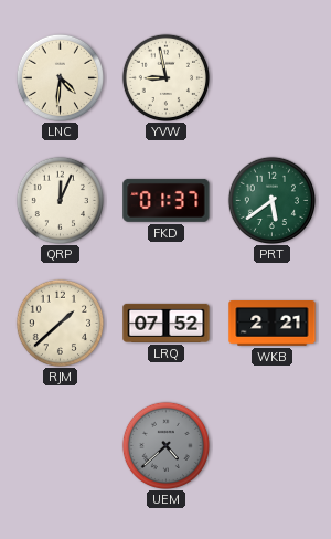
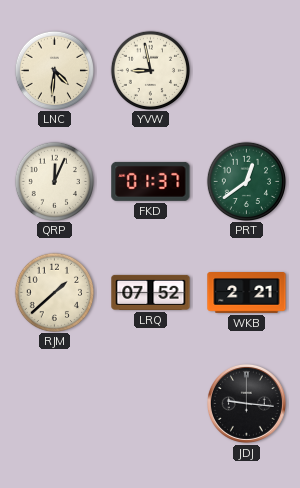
PRT: 5:39 -> 12:39 (246, 181)
UEM: 4:38 -> none (165, 445)
JDJ: none -> 9:16 (246, 403)
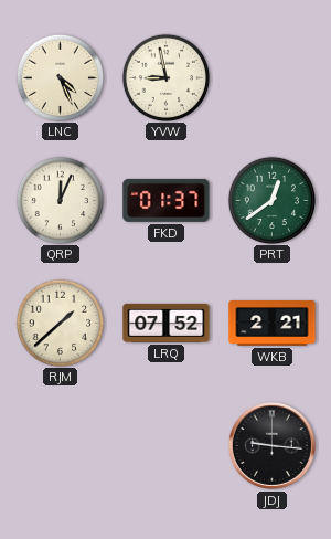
LNC: 4:31 -> 4:26 (60, 77)
